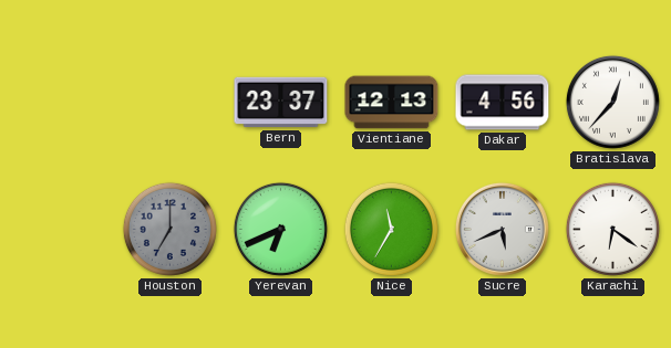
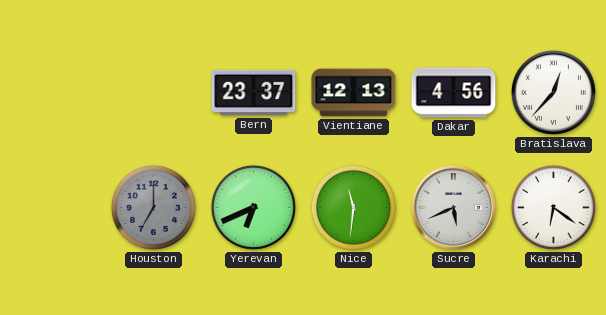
Nice: 11:35 -> 11:31 (353, 207)
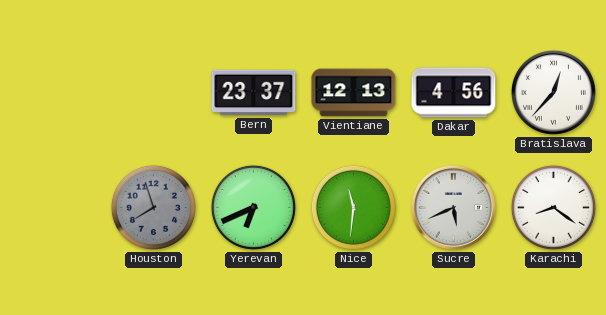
Houston: 7:00 -> 7:57 (153, 207)
Karachi: 6:21 -> 8:21 (553, 207)
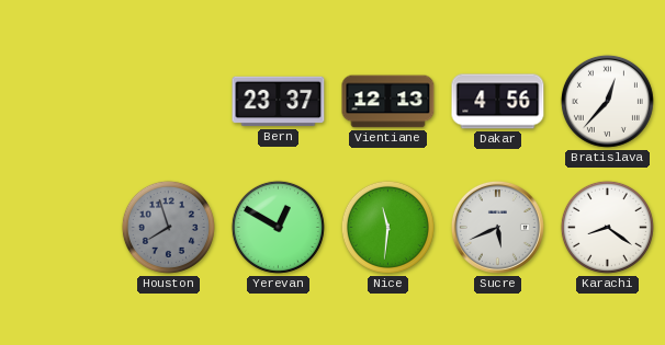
Yerevan: 6:41 -> 12:50 (278, 227)
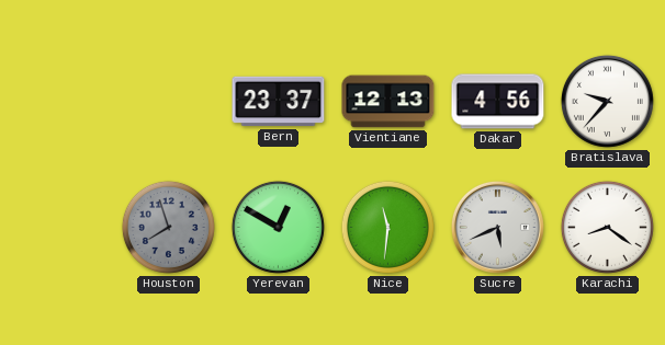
Bratislava: 12:37 -> 9:37 (607, 101)
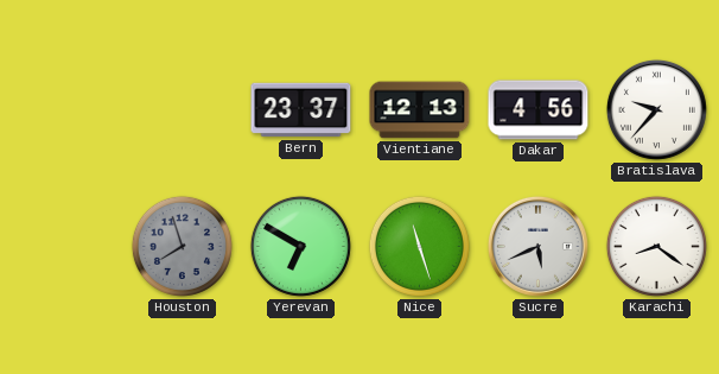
Yerevan: 12:50 -> 6:50 (300, 246)
Nice: 11:31 -> 11:27 (419, 246)
